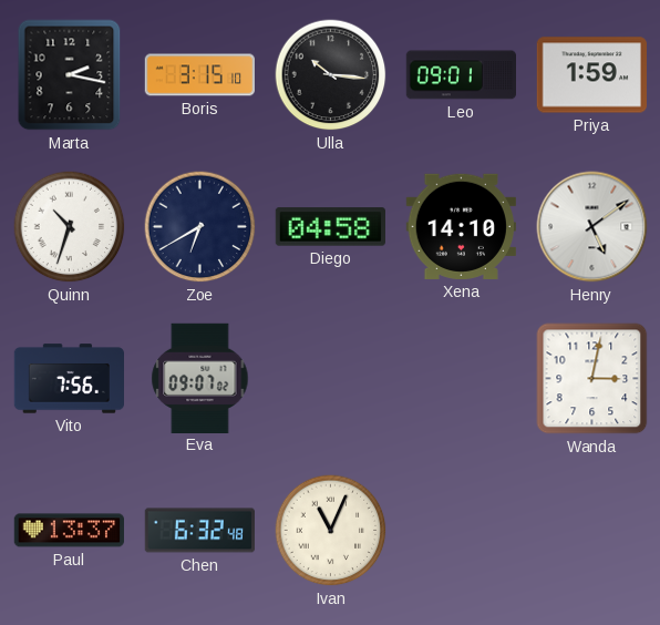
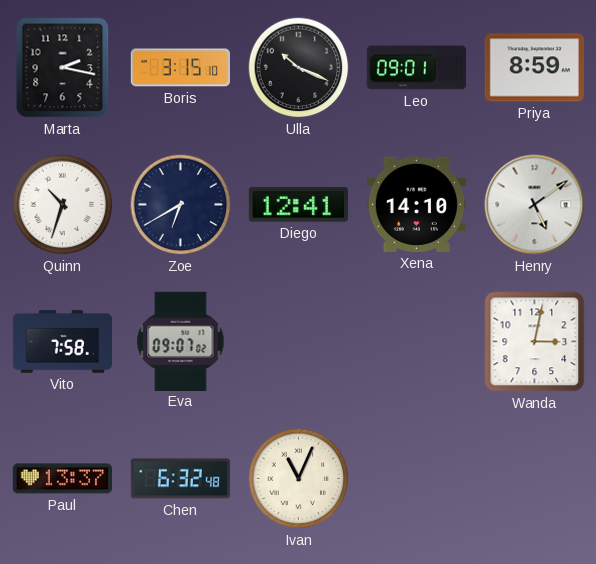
Ulla: 10:16 -> 10:19 (299, 68)
Priya: 1:59 -> 8:59 (534, 68)
Diego: 04:58 -> 12:41 (298, 205)
Vito: 7:56 -> 7:58 (62, 342)
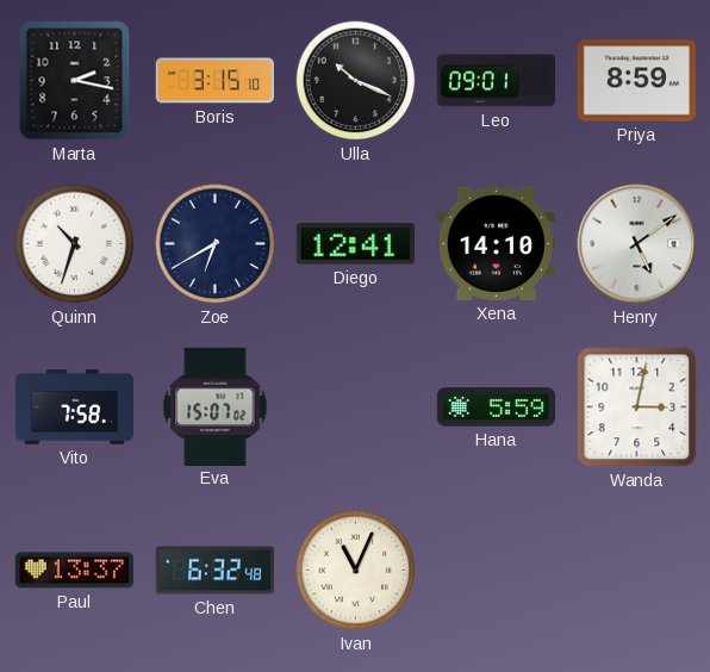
Eva: 09:07 -> 15:07 (216, 406)
Hana: none -> 5:59 (497, 407)
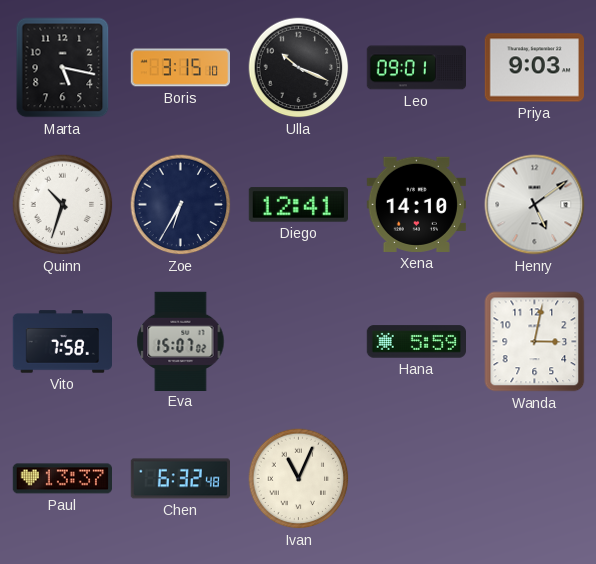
Marta: 2:17 -> 5:17 (63, 68)
Priya: 8:59 -> 9:03 (534, 68)
Zoe: 6:40 -> 6:35 (181, 205)
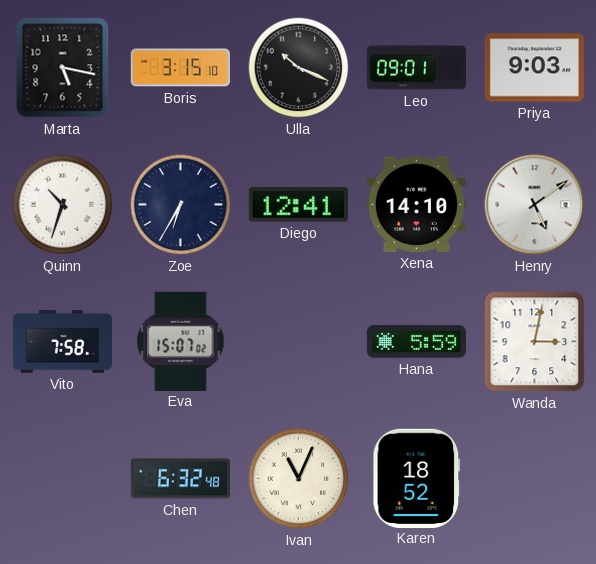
Paul: 13:37 -> none (62, 479)
Karen: none -> 18:52 (417, 478)
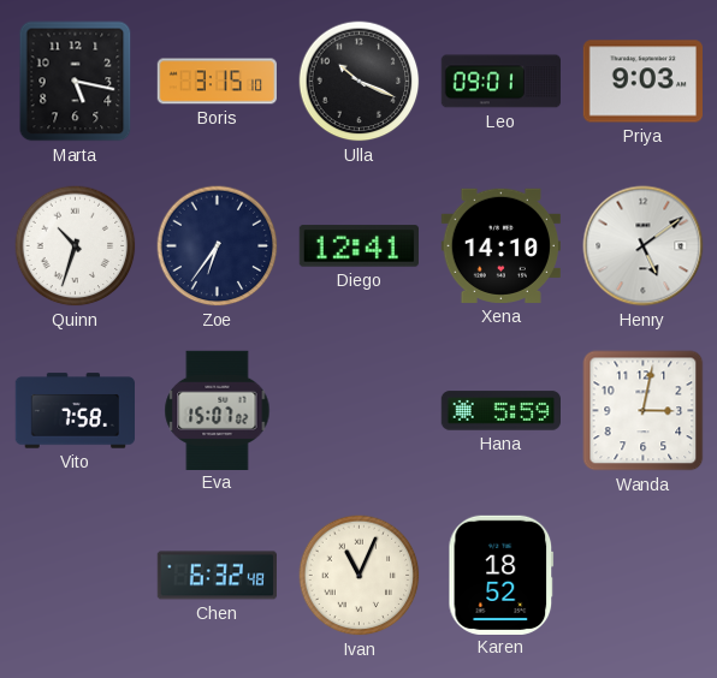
Zoe: 6:35 -> 6:36 (218, 246)
